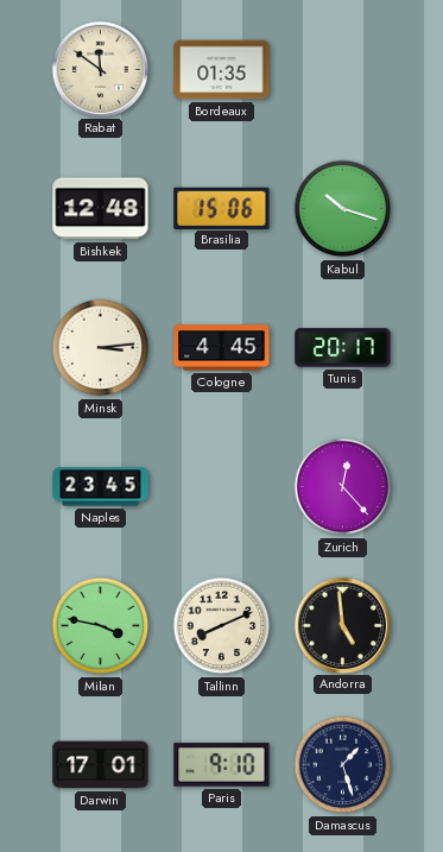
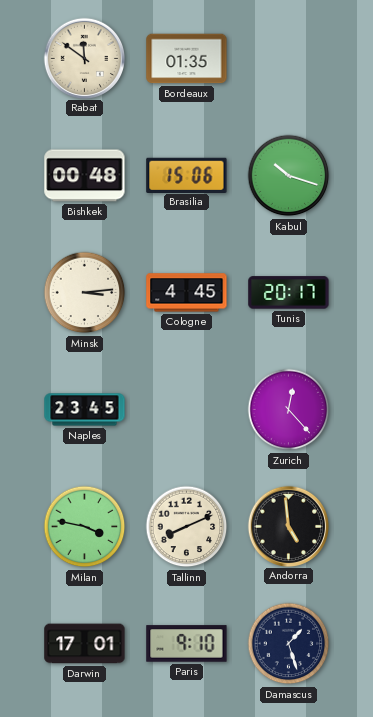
Bishkek: 12:48 -> 00:48 (85, 176)
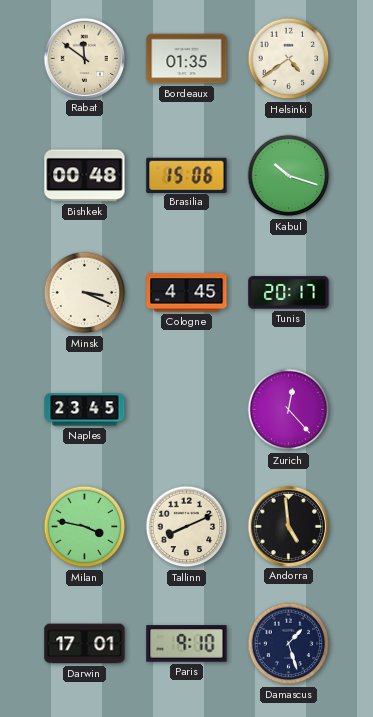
Helsinki: none -> 4:39 (289, 59)
Minsk: 3:14 -> 3:19 (85, 293)
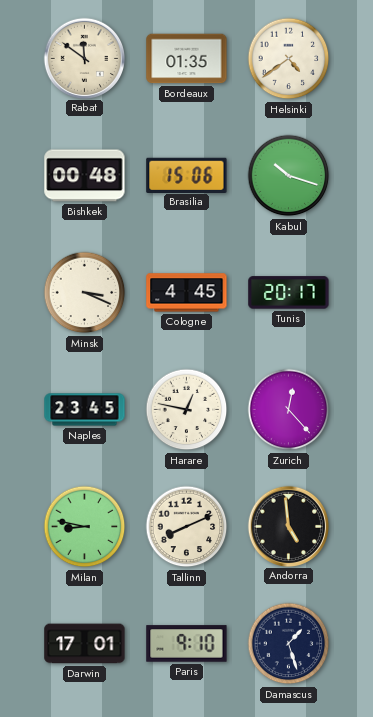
Harare: none -> 12:47 (187, 410)
Milan: 3:47 -> 8:47 (85, 527)
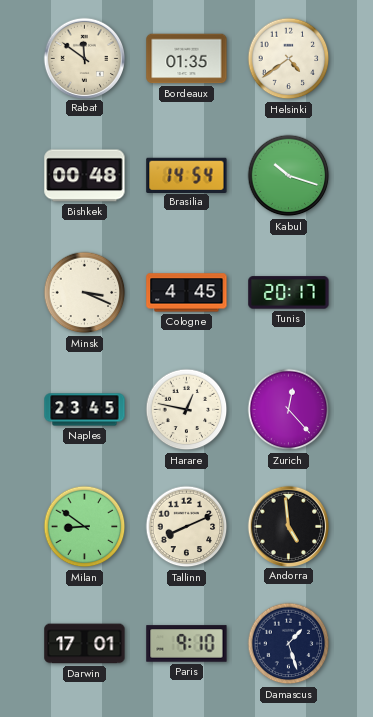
Brasilia: 15:06 -> 14:54 (187, 175)
Milan: 8:47 -> 8:51 (85, 527)
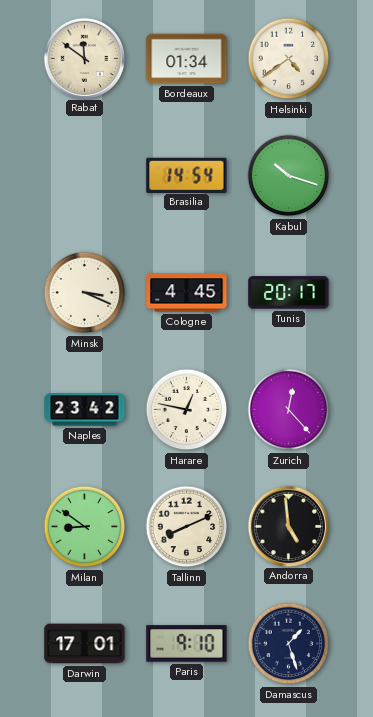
Bordeaux: 01:35 -> 01:34 (187, 59)
Bishkek: 00:48 -> none (85, 176)
Naples: 23:45 -> 23:42 (85, 410)
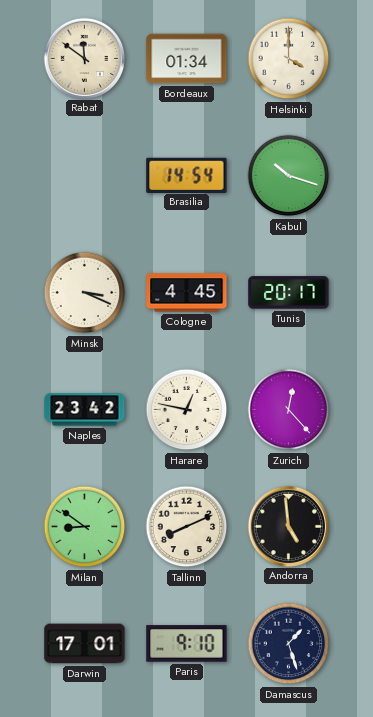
Helsinki: 4:39 -> 4:00 (289, 59)
